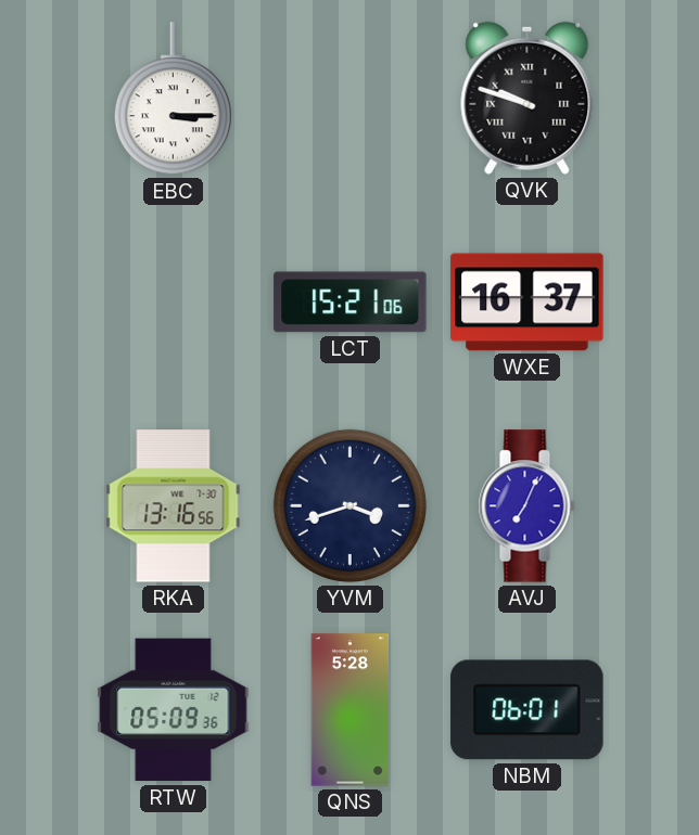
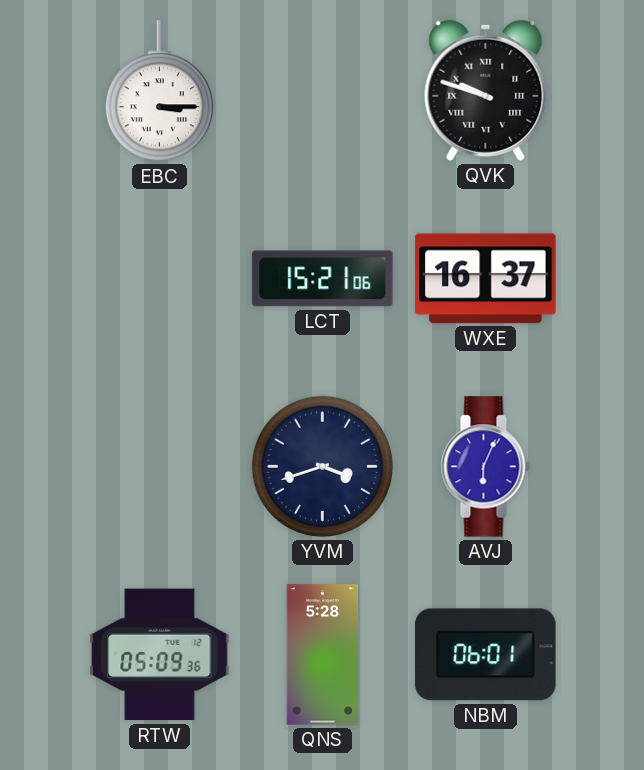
RKA: 13:16 -> none (174, 506)
AVJ: 7:04 -> 6:04 (485, 467)
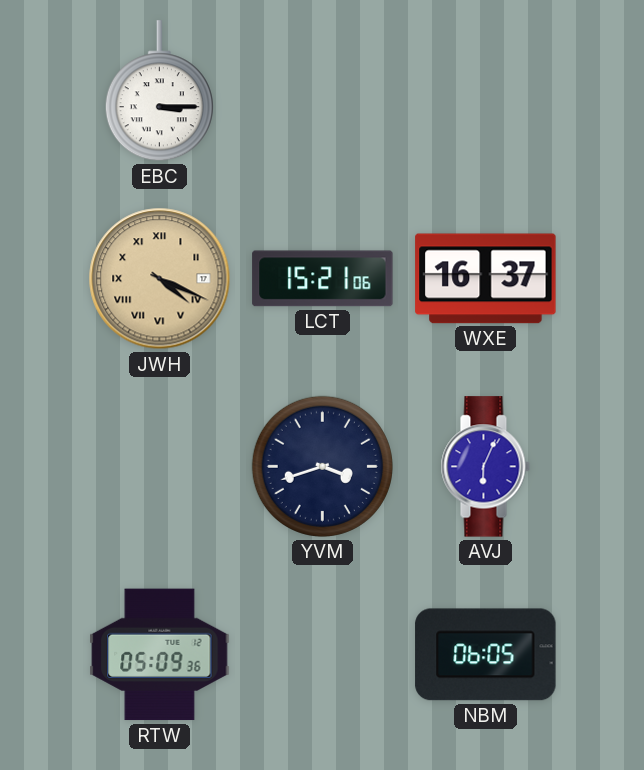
QVK: 9:48 -> none (486, 90)
JWH: none -> 4:19 (160, 279)
QNS: 5:28 -> none (323, 655)
NBM: 06:01 -> 06:05 (486, 655)
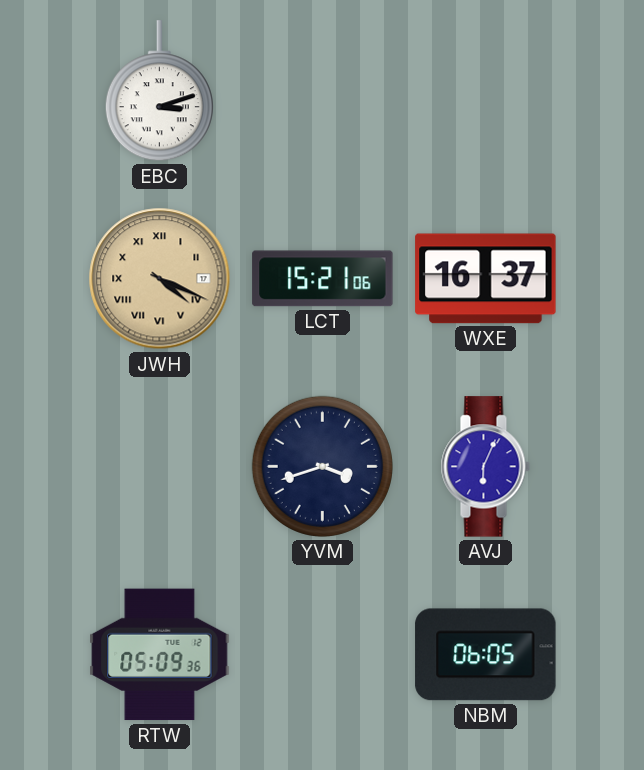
EBC: 3:15 -> 3:12 (159, 91)
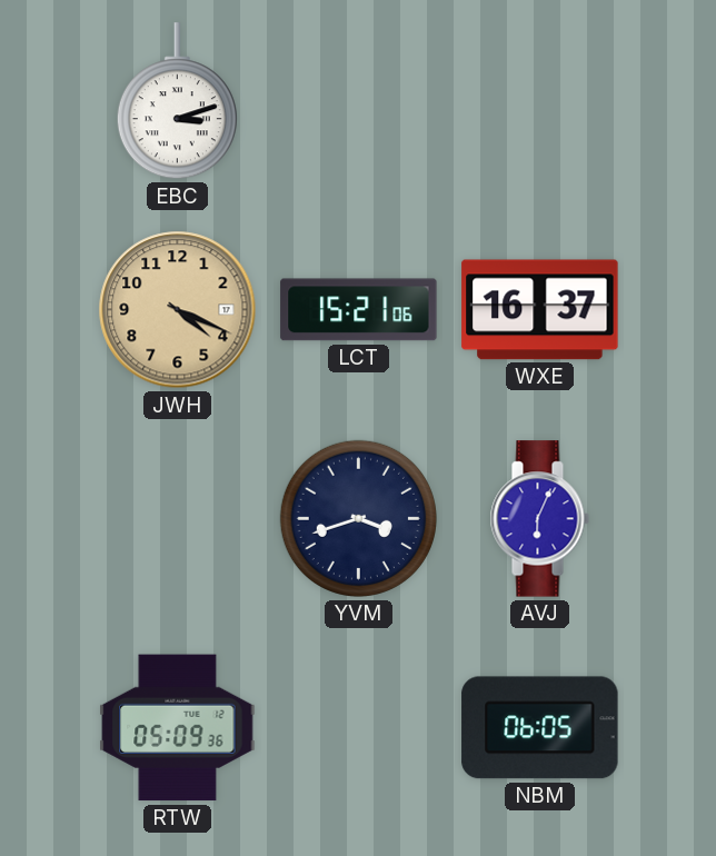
JWH numerals: Roman -> Arabic (178, 310)
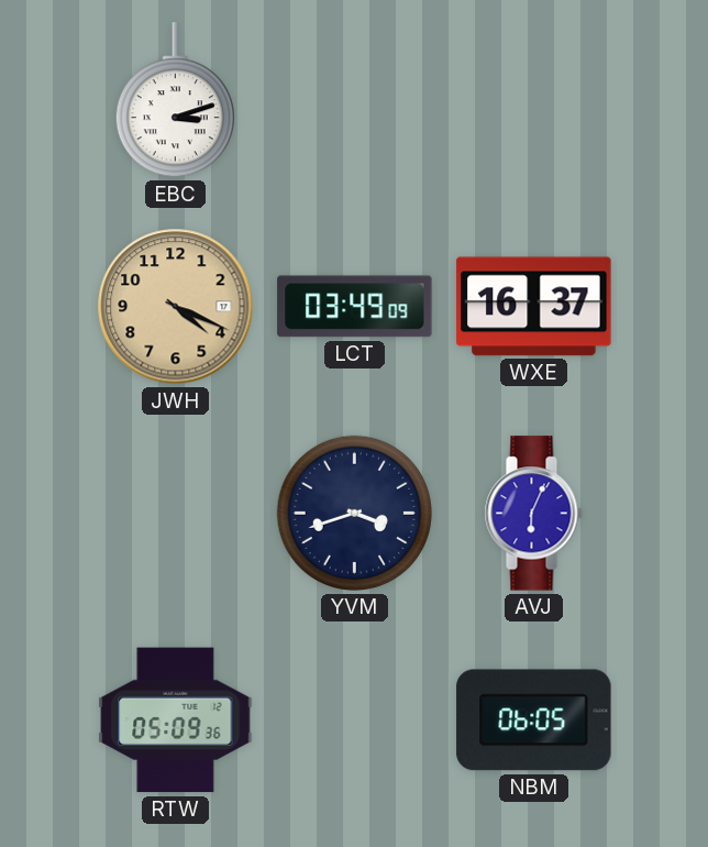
LCT: 15:21 -> 03:49 (355, 307)
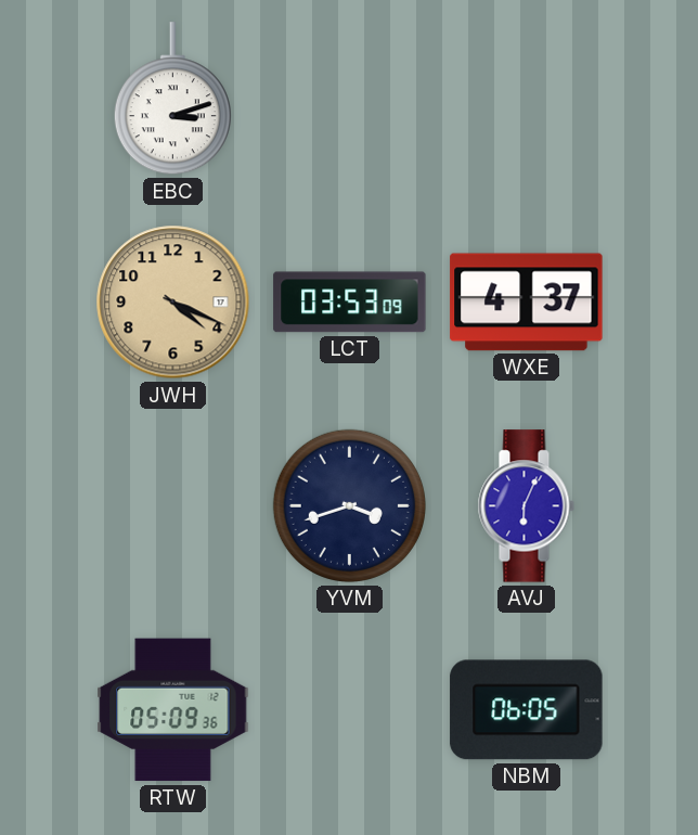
LCT: 03:49 -> 03:53 (350, 303)
WXE: 16:37 -> 4:37 (527, 303)
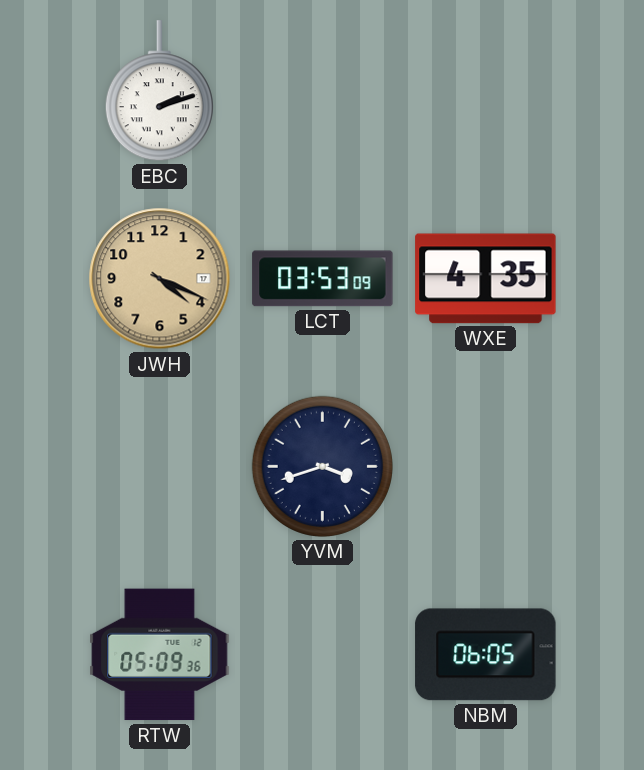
EBC: 3:12 -> 2:12 (159, 91)
WXE: 4:37 -> 4:35 (486, 279)
AVJ: 6:04 -> none (526, 506)
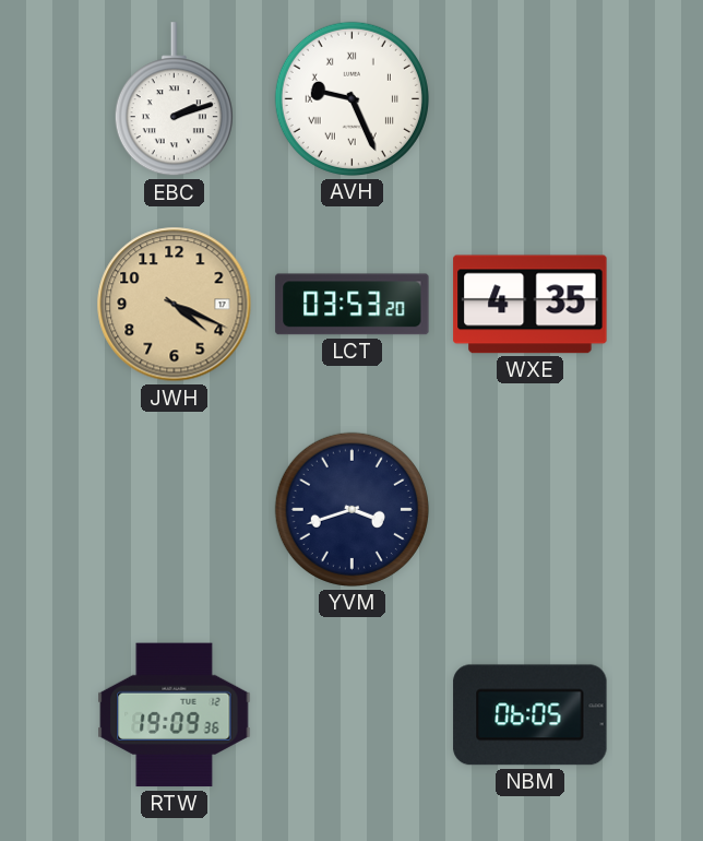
AVH: none -> 9:26 (352, 98)
LCT: 03:53:09 -> 03:53:20 (353, 305)
RTW: 05:09 -> 19:09 (175, 715)
